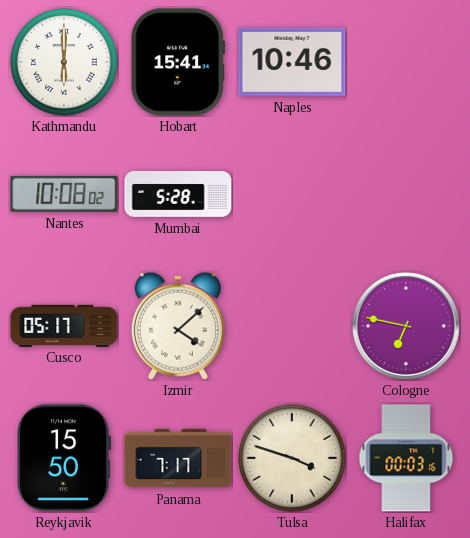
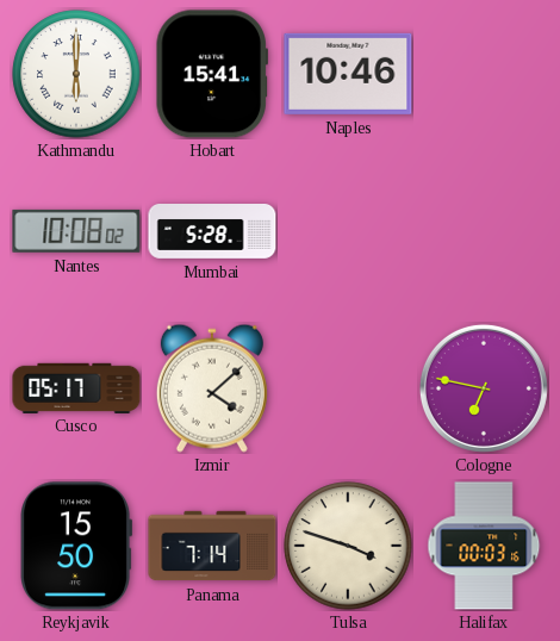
Panama: 7:17 -> 7:14 (212, 546)
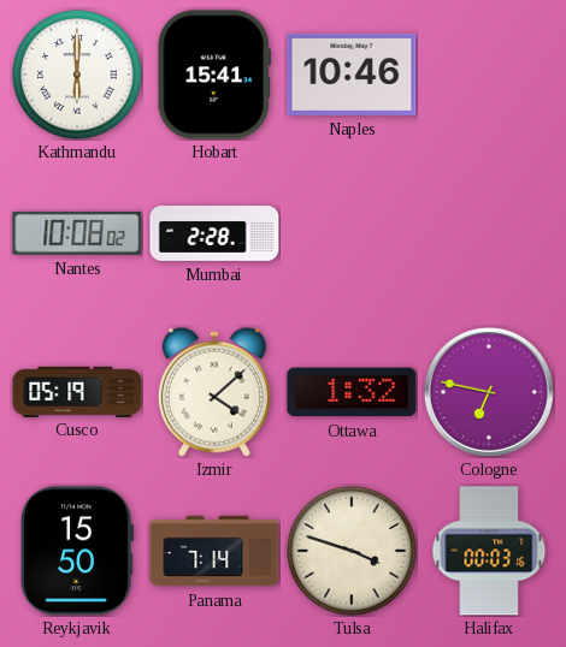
Mumbai: 5:28 -> 2:28 (214, 235)
Cusco: 05:17 -> 05:19 (77, 391)
Ottawa: none -> 1:32 (352, 392)
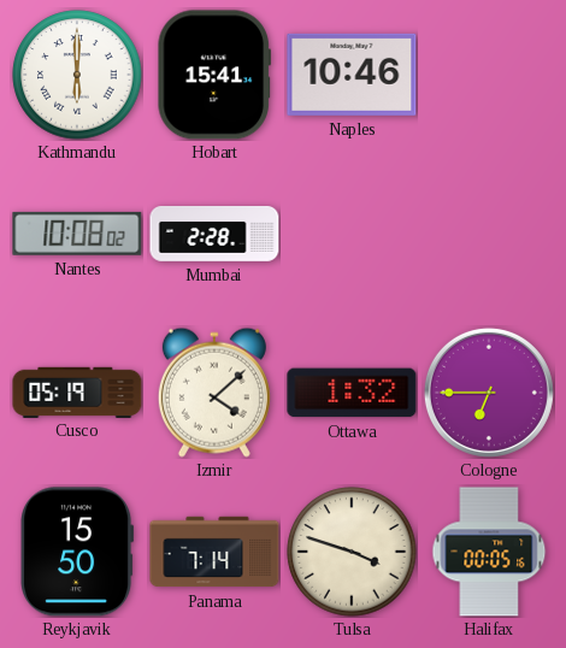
Cologne: 6:47 -> 6:45 (489, 393)
Halifax: 00:03 -> 00:05 (489, 552)
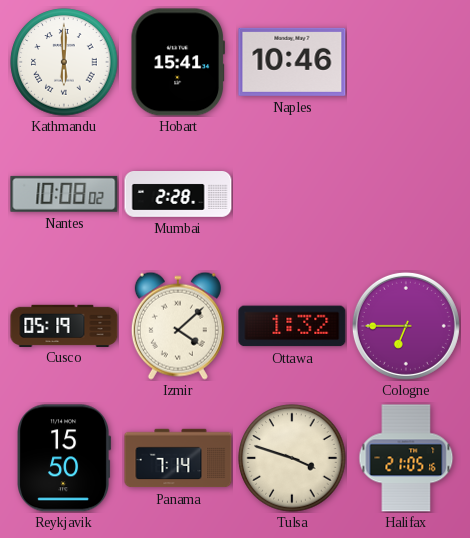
Halifax: 00:05 -> 21:05 (406, 458)
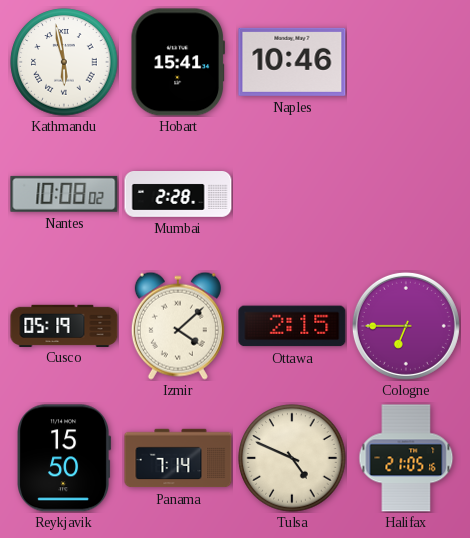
Kathmandu: 6:00 -> 5:58 (64, 62)
Ottawa: 1:32 -> 2:15 (292, 326)
Tulsa: 3:48 -> 4:49 (292, 458)
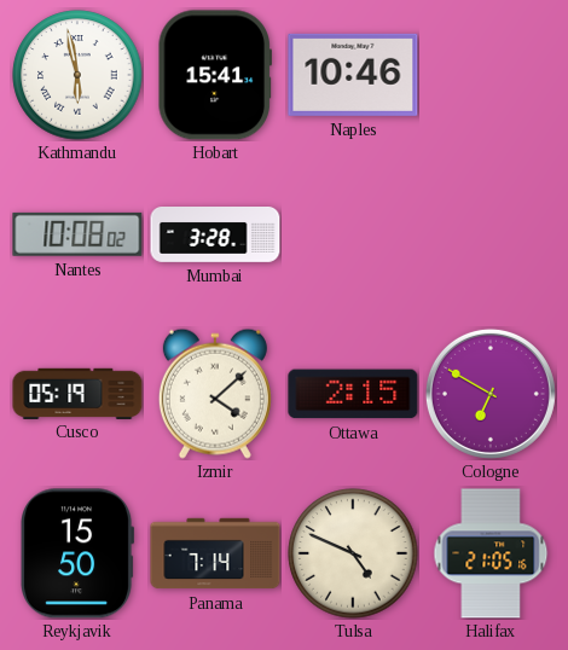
Mumbai: 2:28 -> 3:28 (215, 236)
Cologne: 6:45 -> 6:50 (491, 394)
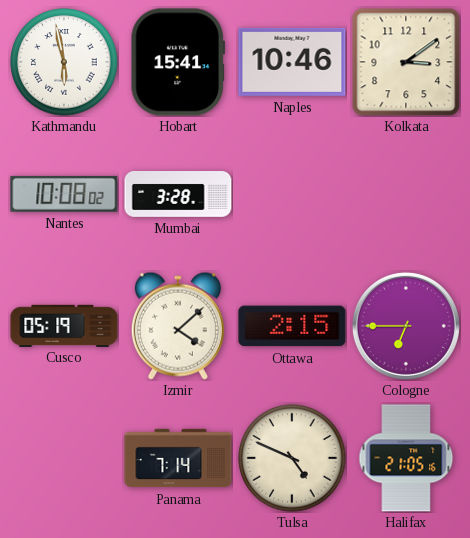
Kolkata: none -> 3:09 (406, 62)
Cologne: 6:50 -> 6:45 (406, 326)
Reykjavik: 15:50 -> none (77, 553)
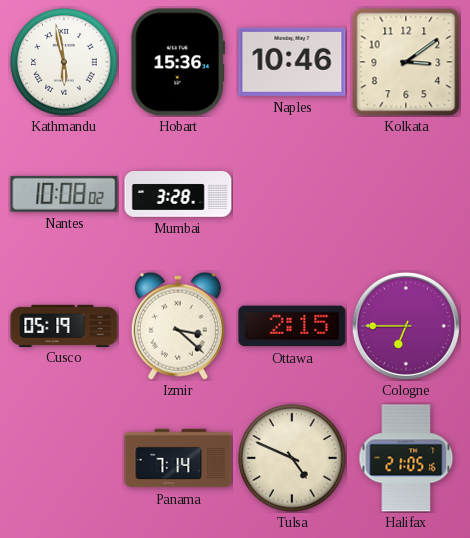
Hobart: 15:41 -> 15:36 (177, 62)
Izmir: 4:08 -> 3:22 (178, 326)
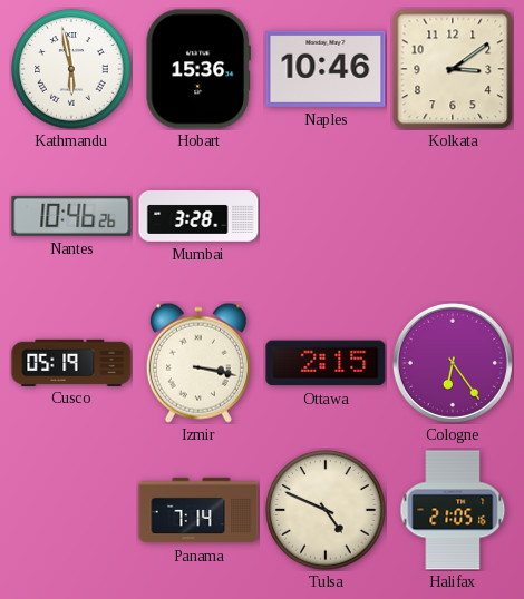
Nantes: 10:08 -> 10:46 (71, 216)
Izmir: 3:22 -> 3:17 (198, 363)
Cologne: 6:45 -> 6:24 (453, 363)
